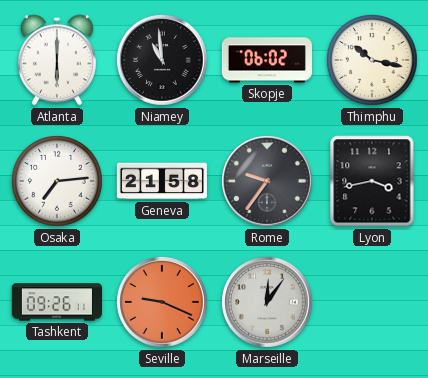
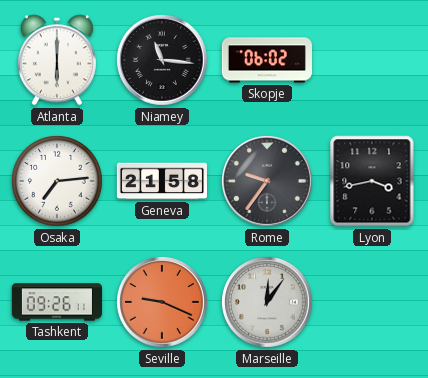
Niamey: 10:59 -> 11:16 (163, 61)
Thimphu: 10:17 -> none (372, 60)
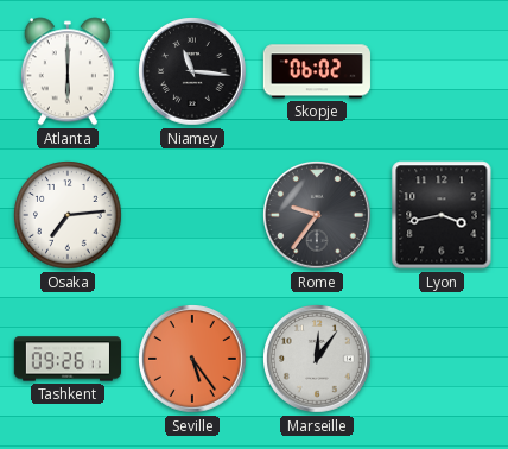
Geneva: 21:58 -> none (161, 181)
Seville: 9:19 -> 5:24 (193, 360)
